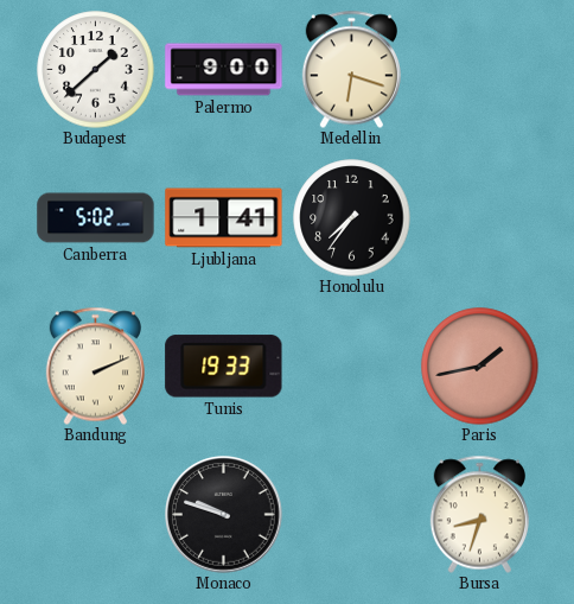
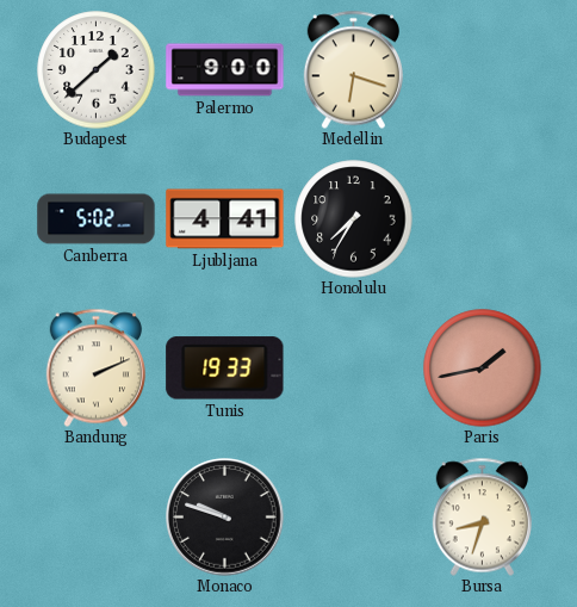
Ljubljana: 1:41 -> 4:41 (225, 219)
Honolulu: 7:36 -> 7:35 (354, 219)
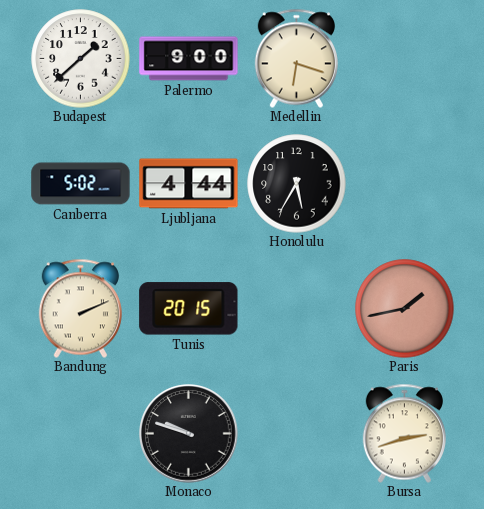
Ljubljana: 4:41 -> 4:44 (189, 184)
Honolulu: 7:35 -> 5:35 (297, 184)
Tunis: 19:33 -> 20:15 (189, 309)
Bursa: 8:33 -> 2:42 (404, 433)
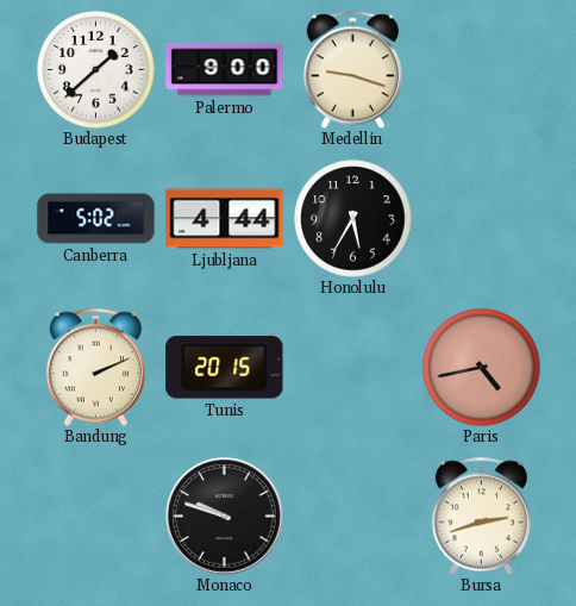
Medellin: 6:18 -> 9:18 (352, 69)
Paris: 1:43 -> 4:43 (482, 368)
